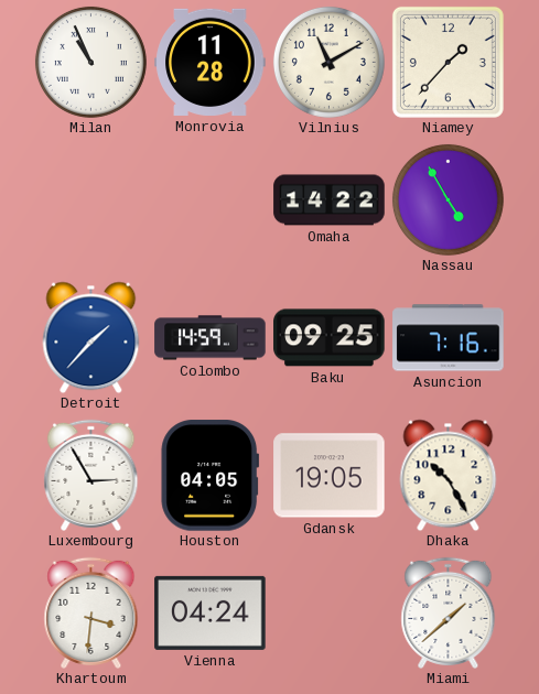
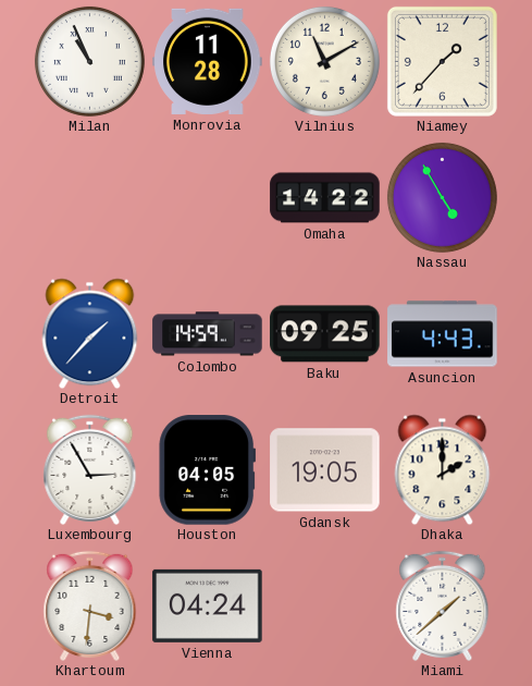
Asuncion: 7:16 -> 4:43 (443, 334)
Dhaka: 10:25 -> 2:00 (443, 469)
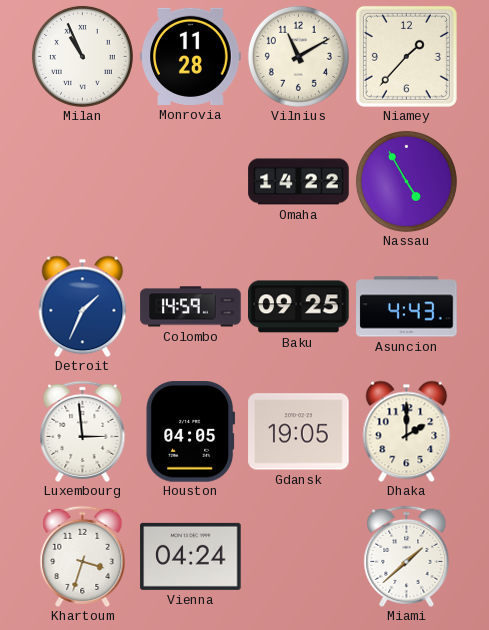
Detroit: 1:37 -> 1:34 (83, 306)
Luxembourg: 2:55 -> 2:59 (83, 431)
Khartoum: 3:31 -> 3:33 (83, 556)
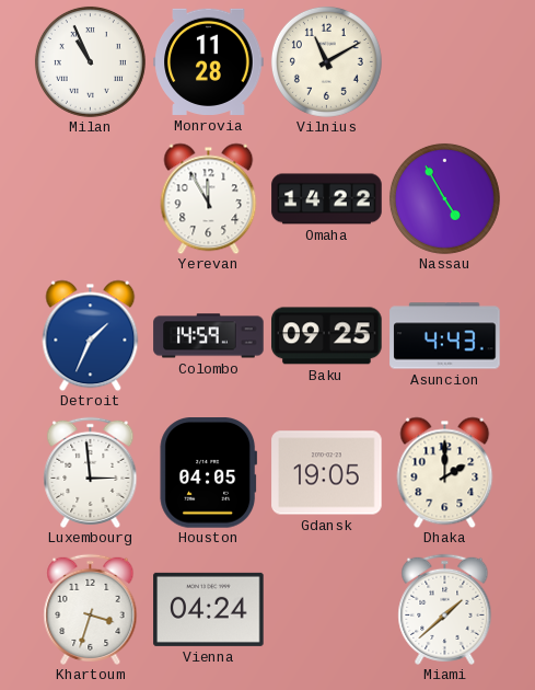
Niamey: 1:37 -> none (406, 56)
Yerevan: none -> 11:55 (209, 198)
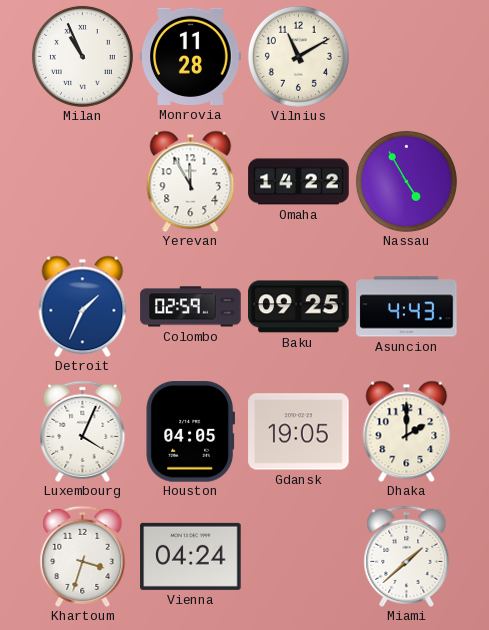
Colombo: 14:59 -> 02:59 (191, 307)
Luxembourg: 2:59 -> 4:04 (83, 431)
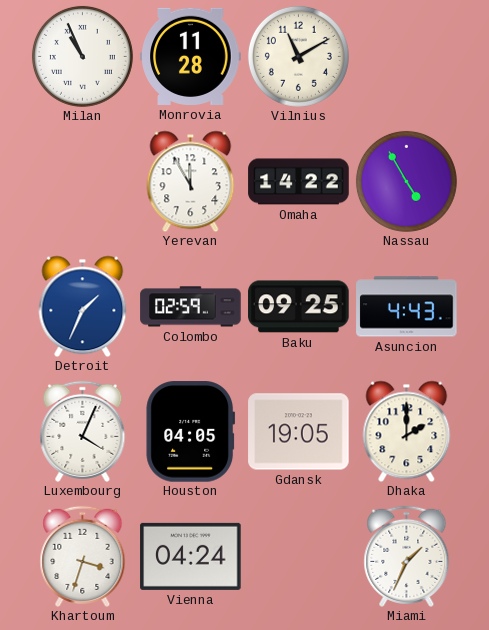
Miami: 1:38 -> 1:34 (407, 556)
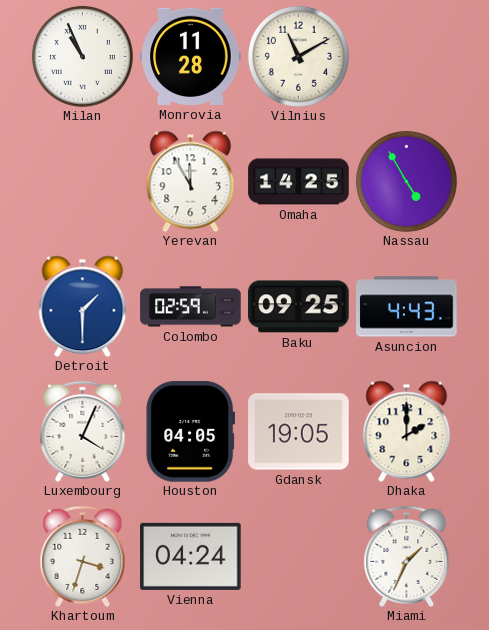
Omaha: 14:22 -> 14:25 (299, 182)
Detroit: 1:34 -> 1:30 (83, 306)
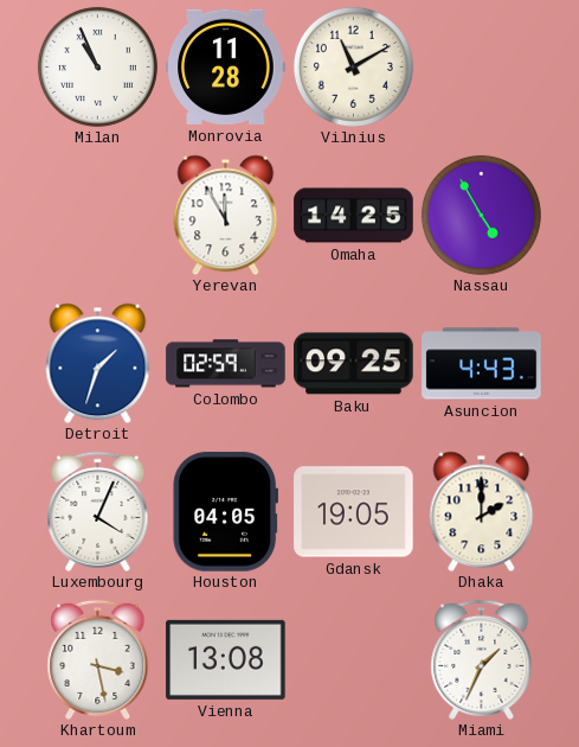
Detroit: 1:30 -> 1:33 (98, 363)
Khartoum: 3:33 -> 3:28 (98, 659)
Vienna: 04:24 -> 13:08 (226, 659)
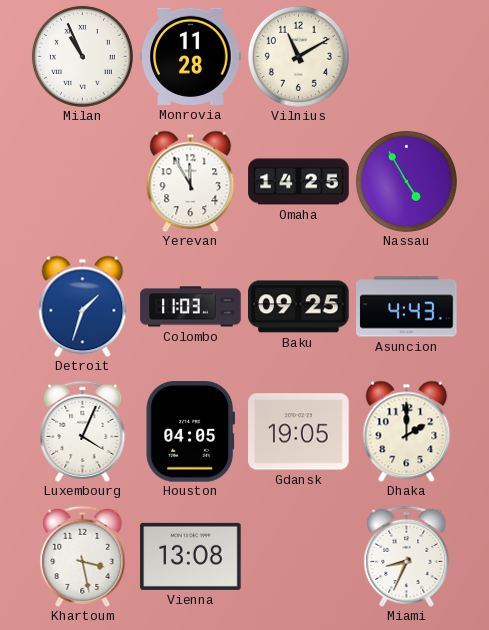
Colombo: 02:59 -> 11:03 (191, 307)
Miami: 1:34 -> 8:34 (407, 556)
